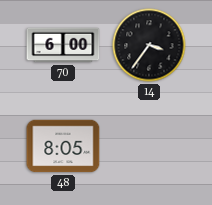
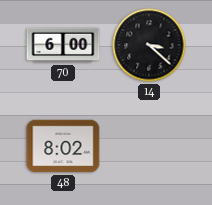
14: 3:36 -> 3:22 (149, 45)
48: 8:05 -> 8:02 (63, 146)
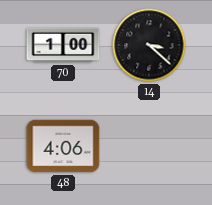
70: 6:00 -> 1:00 (63, 45)
48: 8:02 -> 4:06 (63, 146)
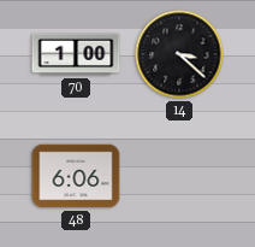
48: 4:06 -> 6:06 (76, 176)
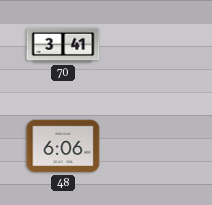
70: 1:00 -> 3:41 (63, 45)
14: 3:22 -> none (179, 54)
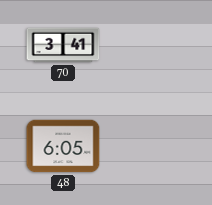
48: 6:06 -> 6:05 (63, 146)
